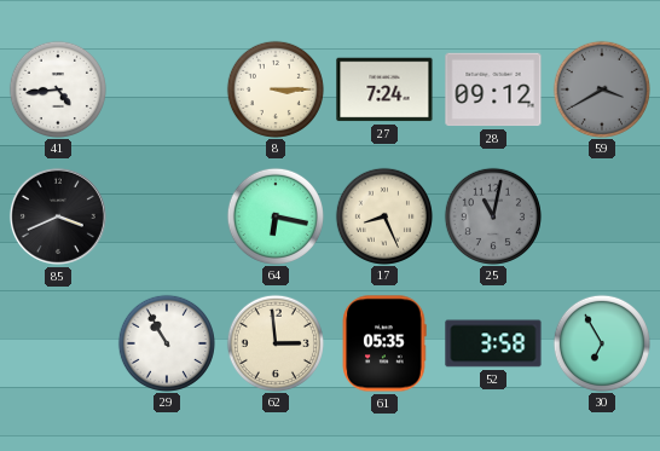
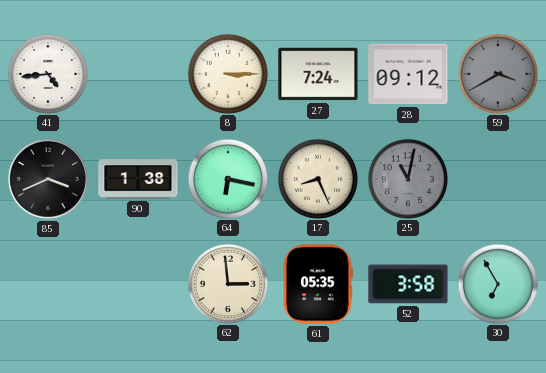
90: none -> 1:38 (138, 179)
29: 10:55 -> none (166, 342)
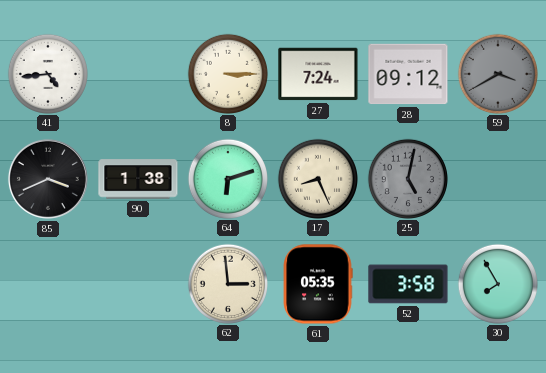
64: 6:17 -> 6:12 (227, 178)
25: 11:02 -> 5:02 (407, 178)
30: 6:55 -> 7:55 (497, 283)
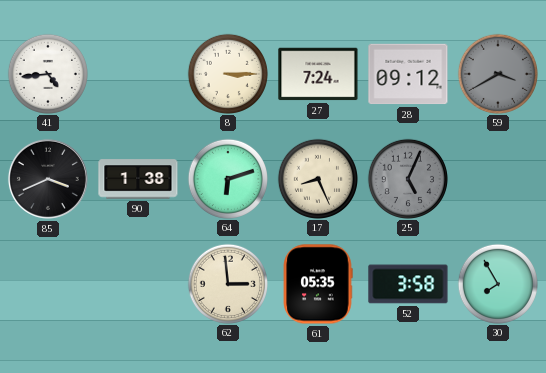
25: 5:02 -> 5:04 (407, 178)
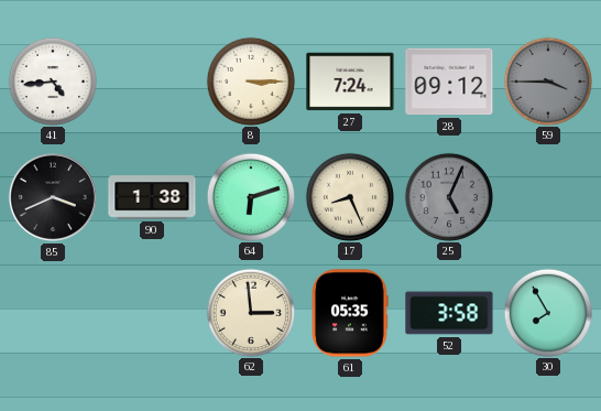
59: 3:40 -> 3:45 (547, 80)
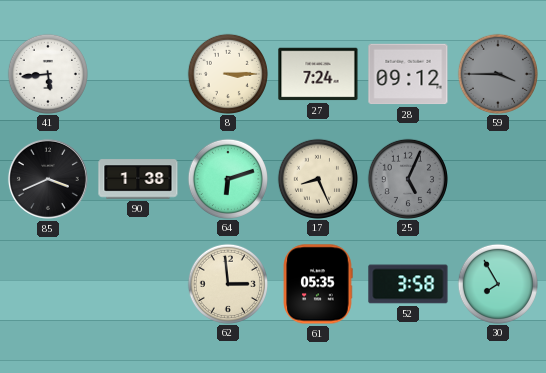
41: 4:44 -> 5:44 (47, 73)
